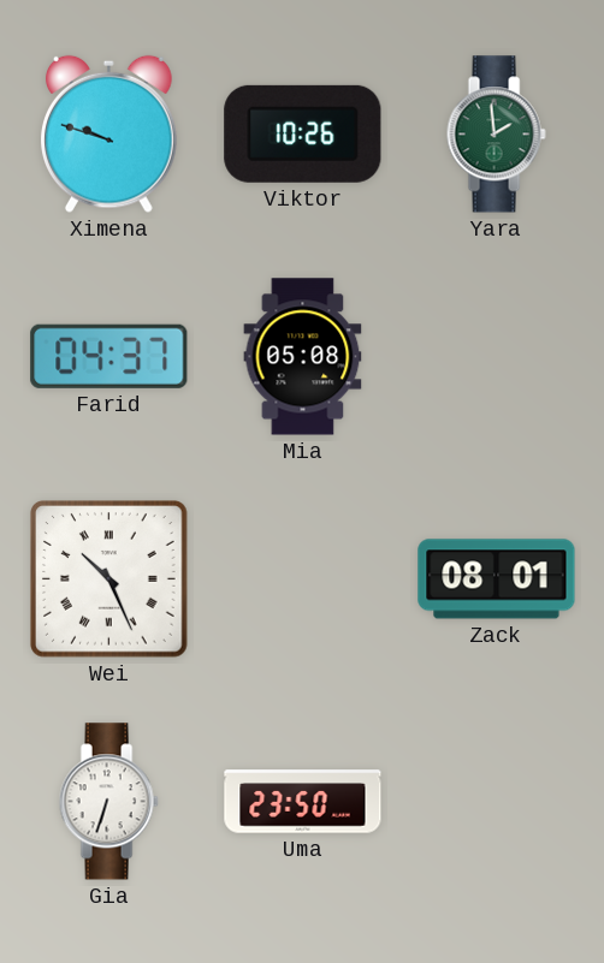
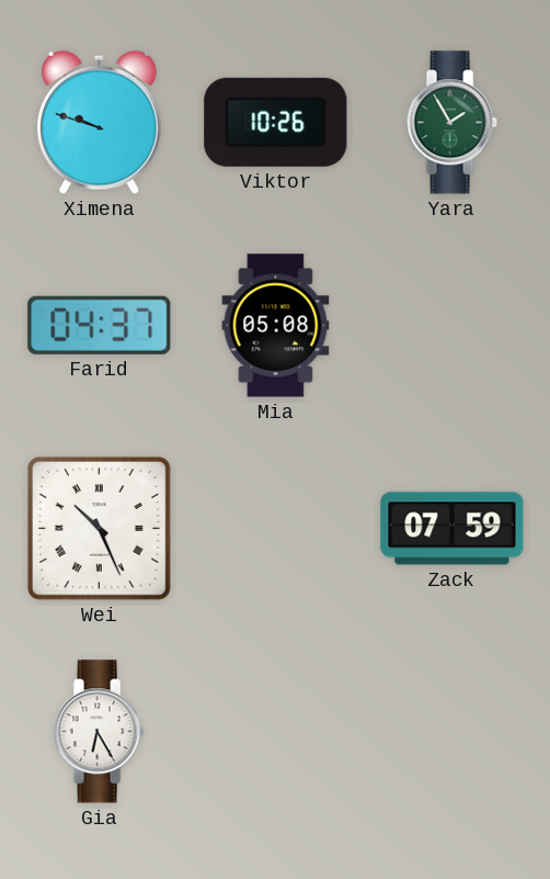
Yara: 1:59 -> 1:55 (451, 123)
Zack: 08:01 -> 07:59 (452, 529)
Gia: 6:33 -> 6:25 (99, 732)
Uma: 23:50 -> none (303, 802)
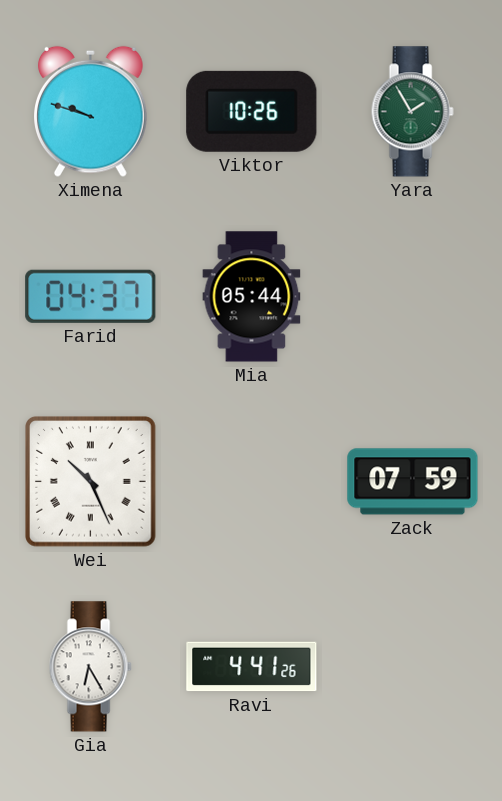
Mia: 05:08 -> 05:44 (252, 297)
Ravi: none -> 4:41 (252, 667)
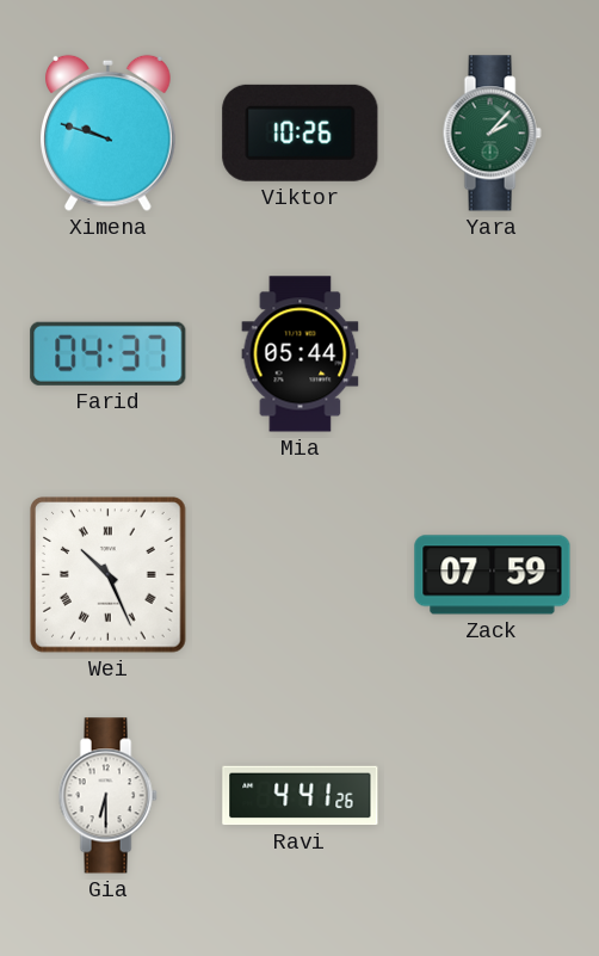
Yara: 1:55 -> 2:07 (492, 134)
Gia: 6:25 -> 6:30 (107, 796)
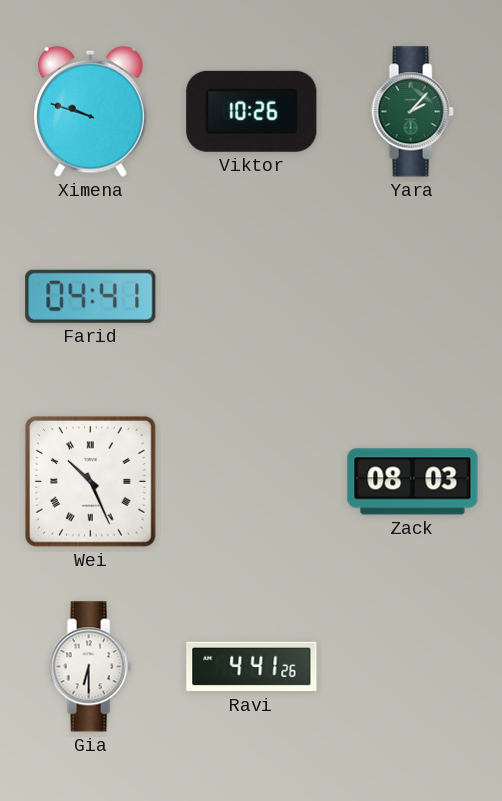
Farid: 04:37 -> 04:41 (91, 296)
Mia: 05:44 -> none (301, 354)
Zack: 07:59 -> 08:03 (413, 482)
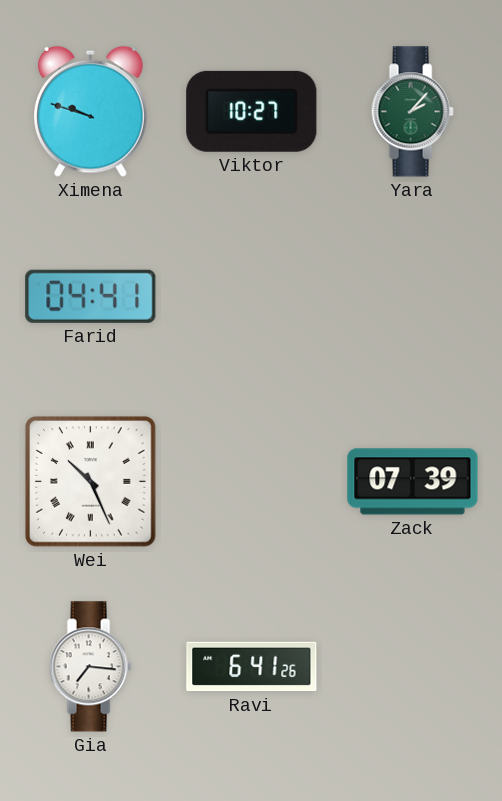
Viktor: 10:26 -> 10:27 (252, 111)
Zack: 08:03 -> 07:39 (413, 482)
Gia: 6:30 -> 7:16 (90, 667)
Ravi: 4:41 -> 6:41 (252, 667)
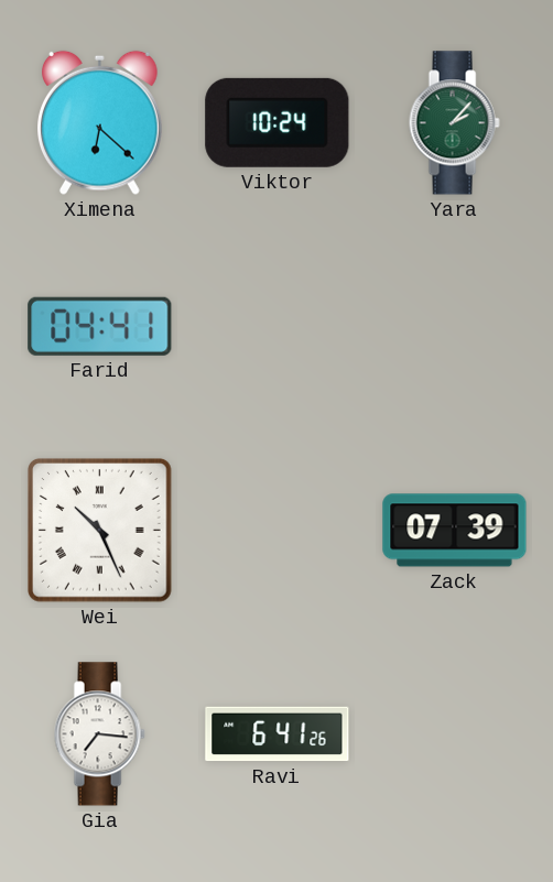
Ximena: 9:48 -> 6:22 (100, 122)
Viktor: 10:27 -> 10:24 (278, 122)
